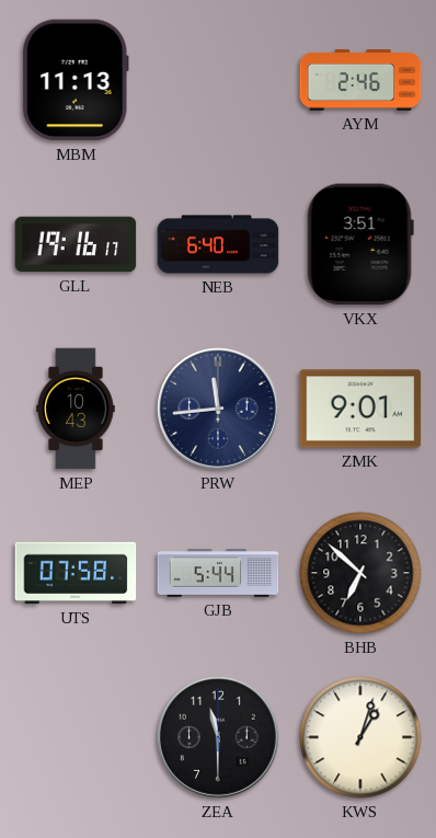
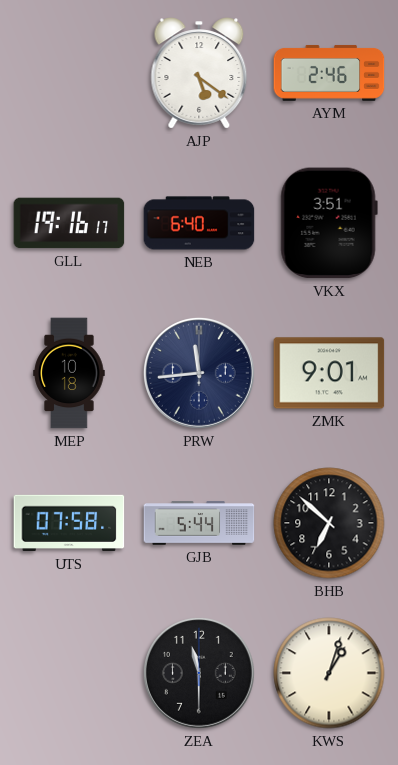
MBM: 11:13 -> none (76, 80)
AJP: none -> 5:21 (199, 73)
MEP: 10:43 -> 10:18 (69, 373)
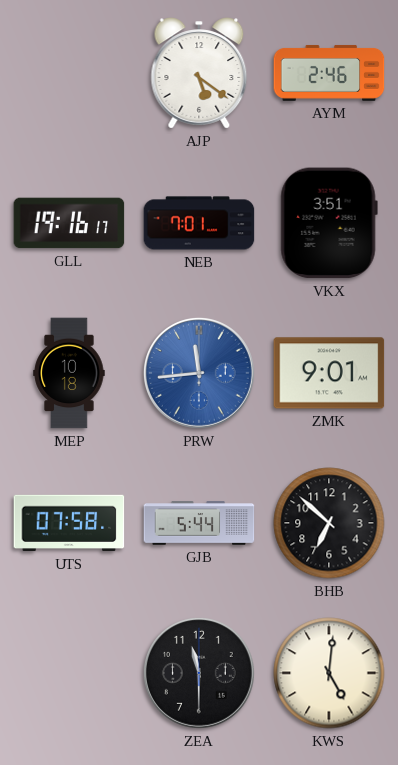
NEB: 6:40 -> 7:01 (199, 223)
PRW dial: navy -> blue (199, 373)
KWS: 1:03 -> 5:01 (329, 673)
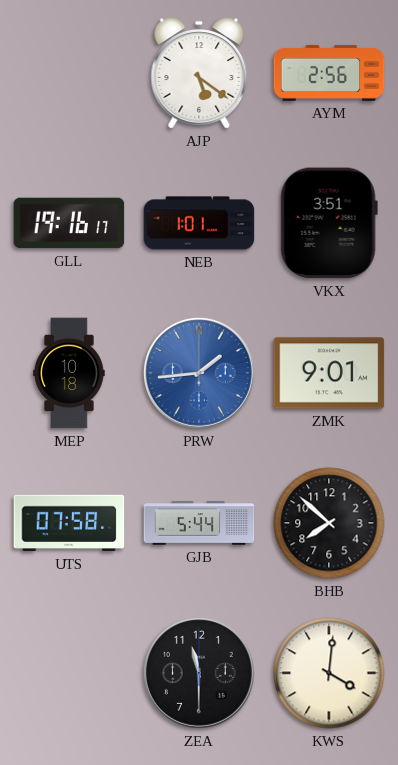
AYM: 2:46 -> 2:56 (329, 73)
NEB: 7:01 -> 1:01 (199, 223)
PRW: 11:44 -> 1:44 (199, 373)
BHB: 6:52 -> 7:52 (329, 523)
KWS: 5:01 -> 4:01 (329, 673)
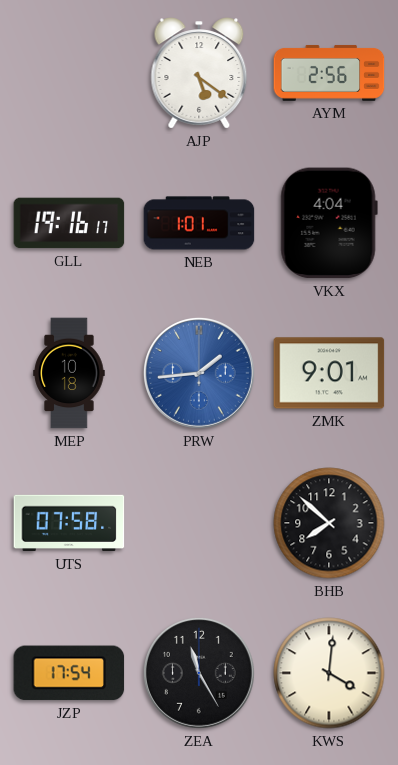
VKX: 3:51 -> 4:04 (329, 223)
GJB: 5:44 -> none (199, 523)
JZP: none -> 17:54 (69, 673)
ZEA: 11:30 -> 11:25 (199, 673)
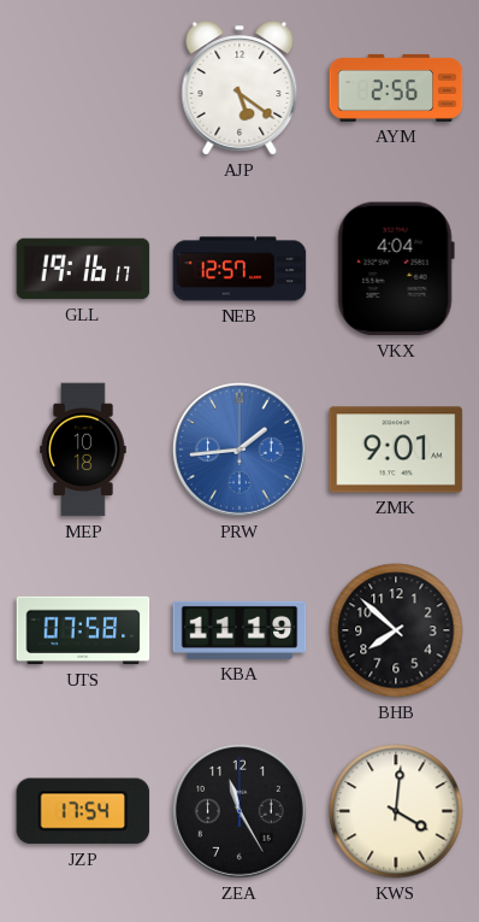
NEB: 1:01 -> 12:57 (239, 269)
KBA: none -> 11:19 (239, 630)
